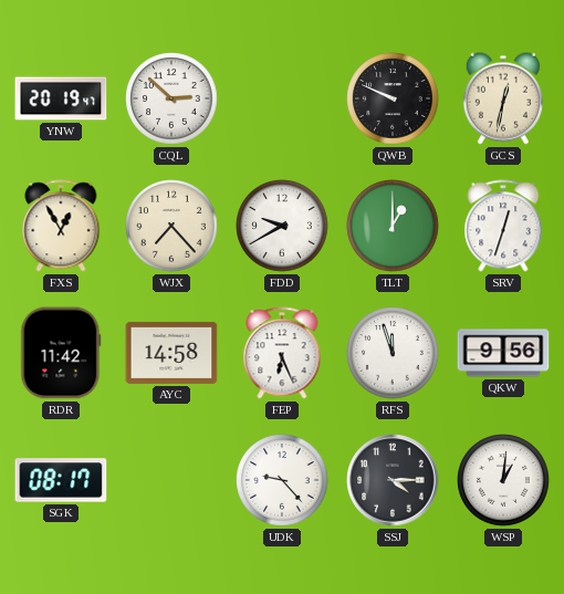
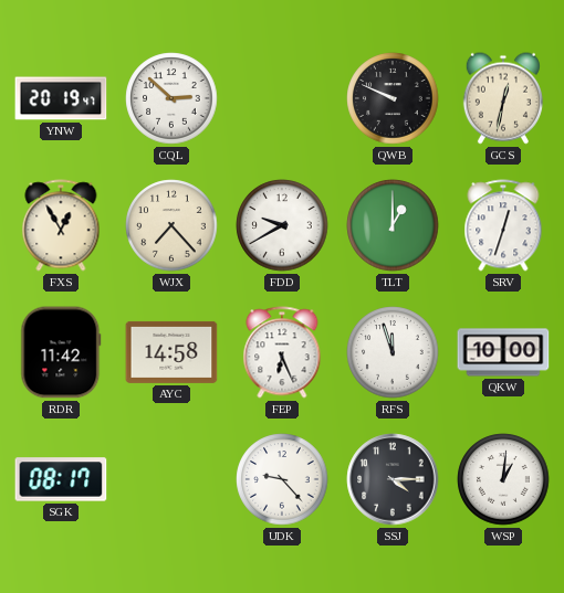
QKW: 9:56 -> 10:00 (503, 352)
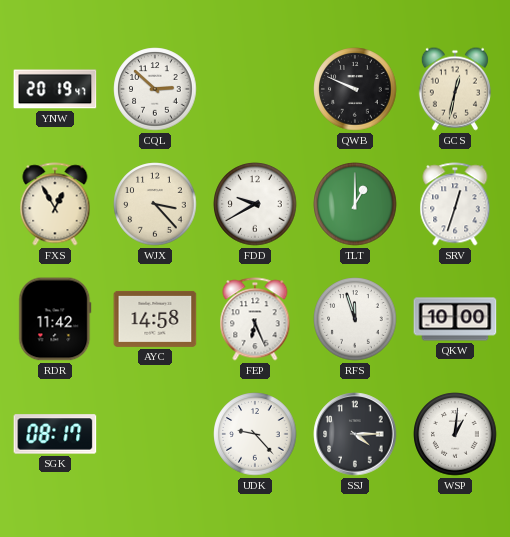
WJX: 7:23 -> 3:23 (155, 204)
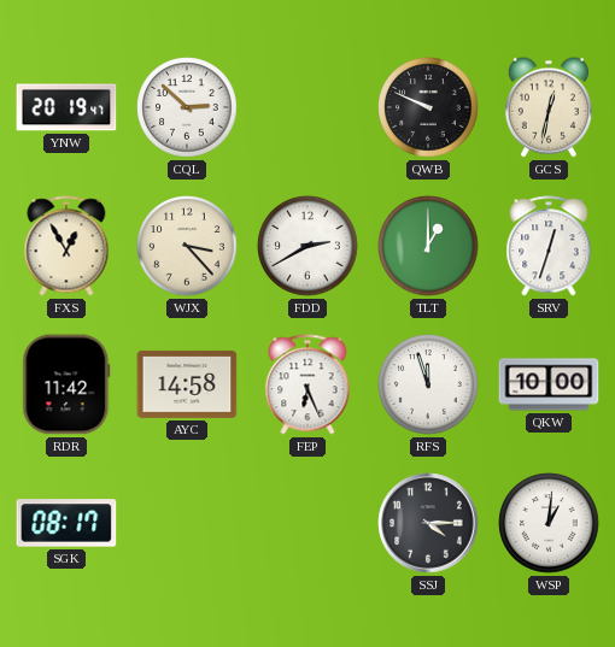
FDD: 9:40 -> 2:40 (307, 246)
UDK: 9:23 -> none (255, 434)
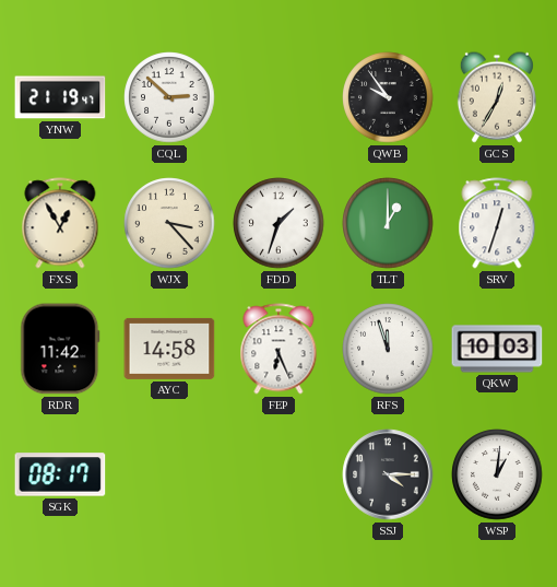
YNW: 20:19 -> 21:19 (60, 97)
QWB: 9:49 -> 9:54 (388, 97)
GCS: 12:32 -> 12:35 (497, 97)
FDD: 2:40 -> 1:33 (278, 223)
QKW: 10:00 -> 10:03 (497, 349)
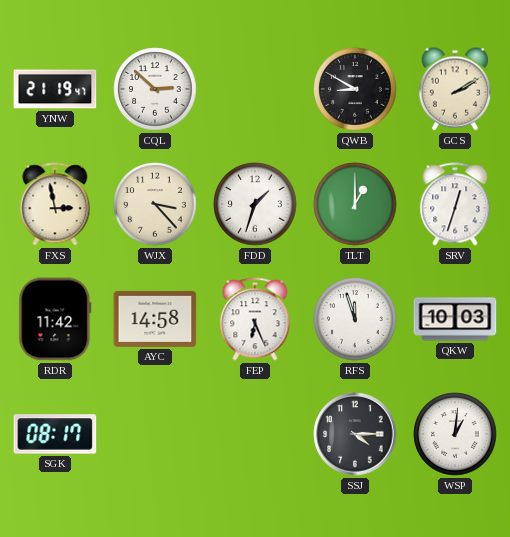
QWB: 9:54 -> 8:50 (355, 89)
GCS: 12:35 -> 2:10 (455, 89)
FXS: 12:55 -> 2:58 (55, 204)
